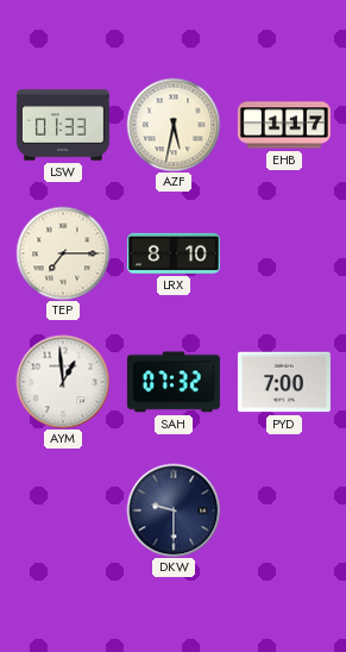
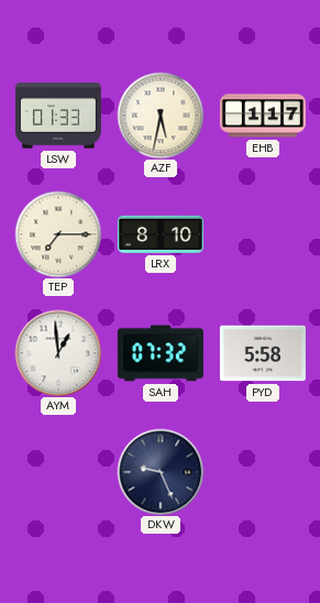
PYD: 7:00 -> 5:58 (263, 353)
DKW: 9:30 -> 9:26 (161, 472)
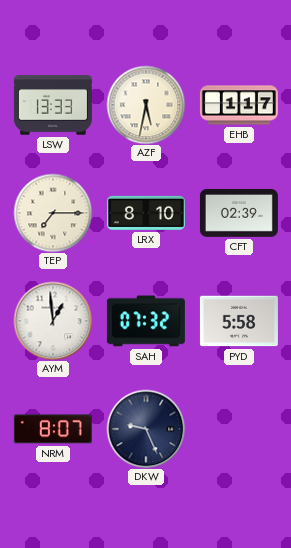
LSW: 01:33 -> 13:33 (53, 105)
CFT: none -> 02:39 (239, 213)
NRM: none -> 8:07 (53, 429)
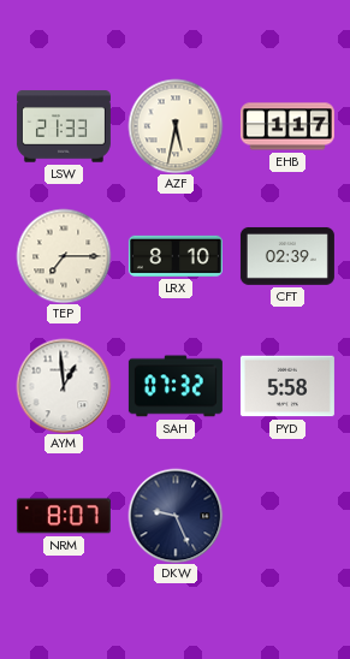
LSW: 13:33 -> 21:33 (64, 126)
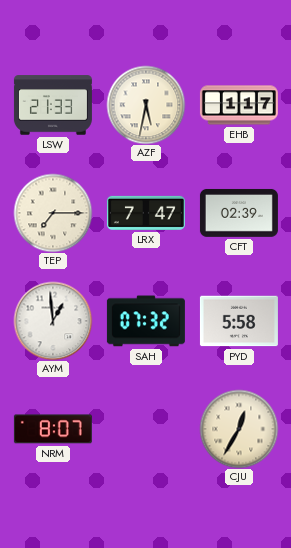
LRX: 8:10 -> 7:47 (146, 213)
DKW: 9:26 -> none (176, 516)
CJU: none -> 12:35 (239, 429)
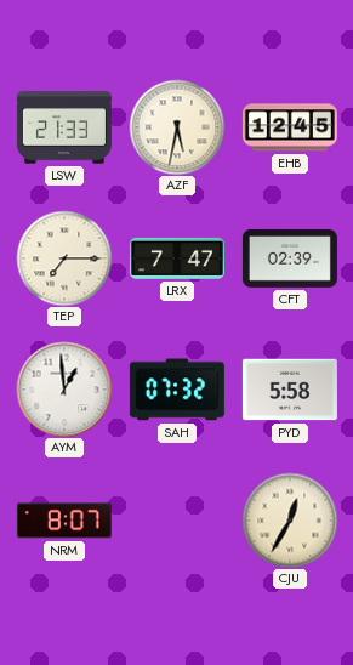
EHB: 1:17 -> 12:45 (290, 127)
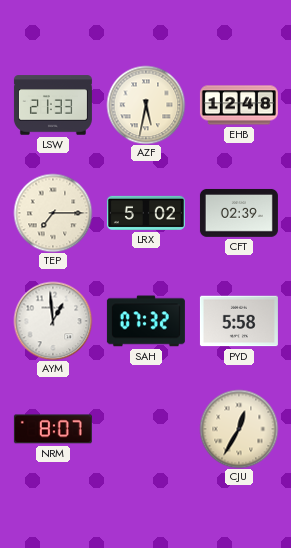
EHB: 12:45 -> 12:48 (239, 105)
LRX: 7:47 -> 5:02 (146, 213)
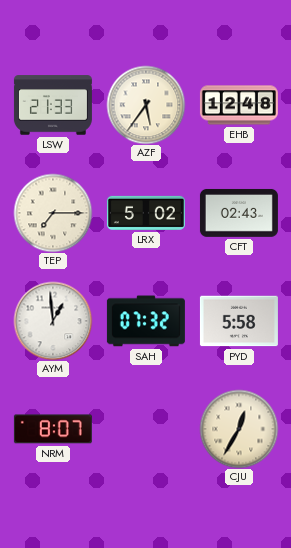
AZF: 5:32 -> 5:36 (146, 105)
CFT: 02:39 -> 02:43 (239, 213)
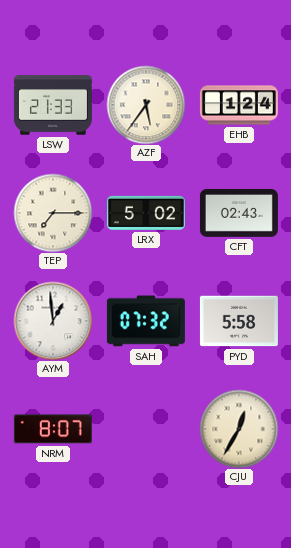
EHB: 12:48 -> 1:24 (239, 105)
